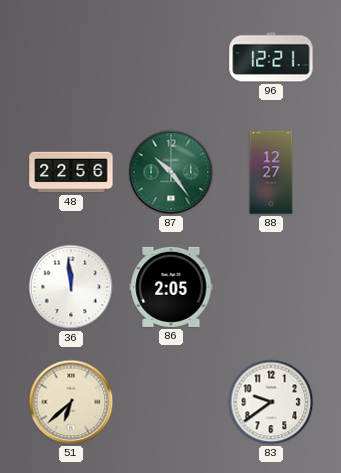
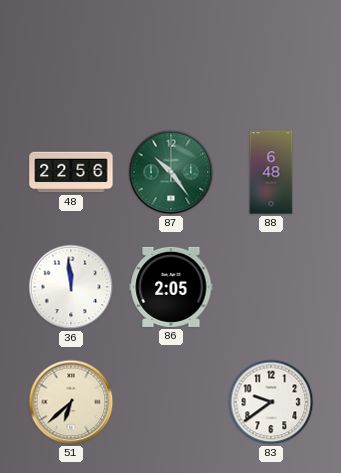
96: 12:21 -> none (271, 57)
88: 12:27 -> 6:48 (271, 172)
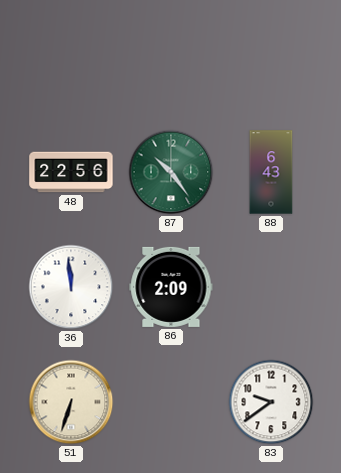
88: 6:48 -> 6:43 (271, 172)
86: 2:05 -> 2:09 (171, 287)
51: 6:38 -> 6:33 (71, 402)
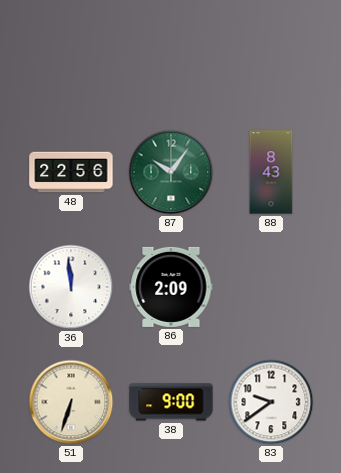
87: 10:24 -> 10:06 (171, 172)
88: 6:43 -> 8:43 (271, 172)
38: none -> 9:00 (171, 402)
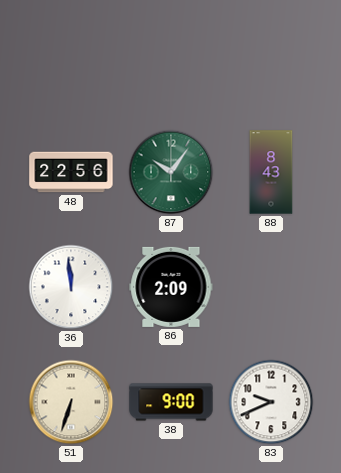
83: 9:39 -> 9:41 (271, 402)
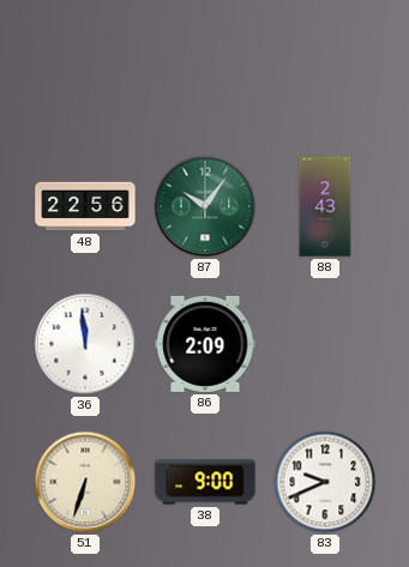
88: 8:43 -> 2:43 (325, 206)
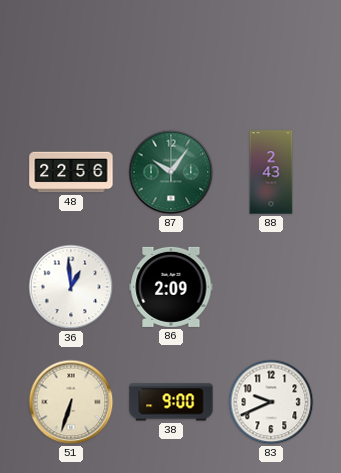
36: 11:59 -> 12:59 (71, 287)
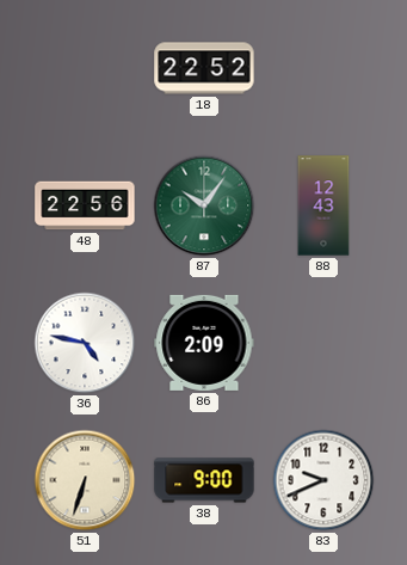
18: none -> 22:52 (204, 68)
88: 2:43 -> 12:43 (323, 205)
36: 12:59 -> 4:47 (85, 343)
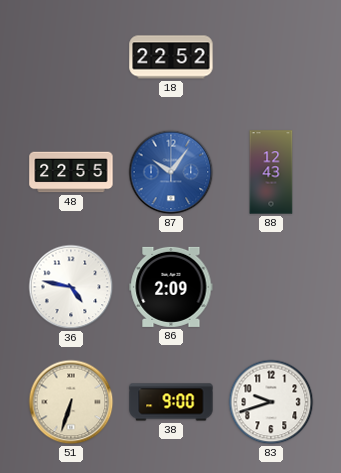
48: 22:56 -> 22:55 (71, 172)
87 dial: green -> blue (171, 172)
83: 9:41 -> 9:42 (271, 402)
